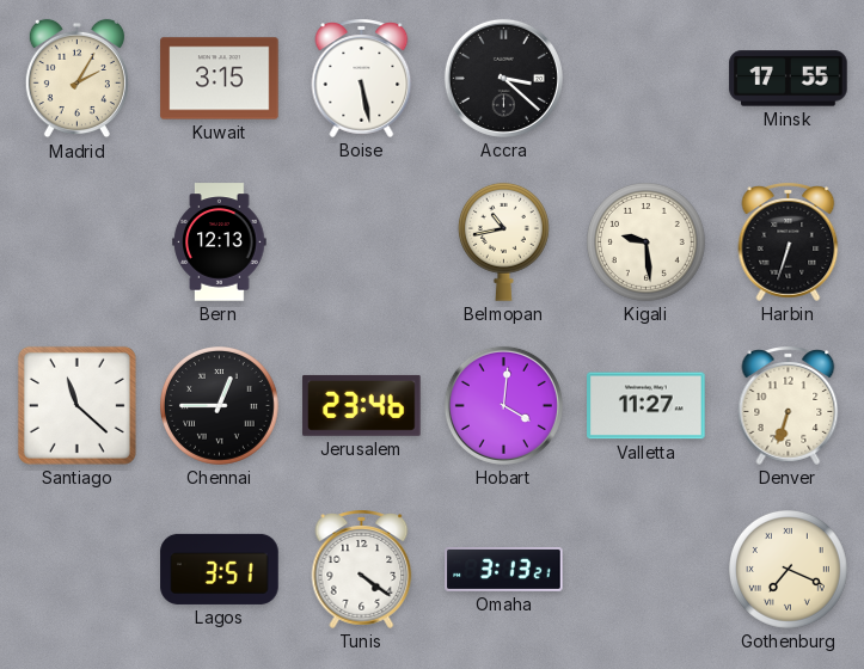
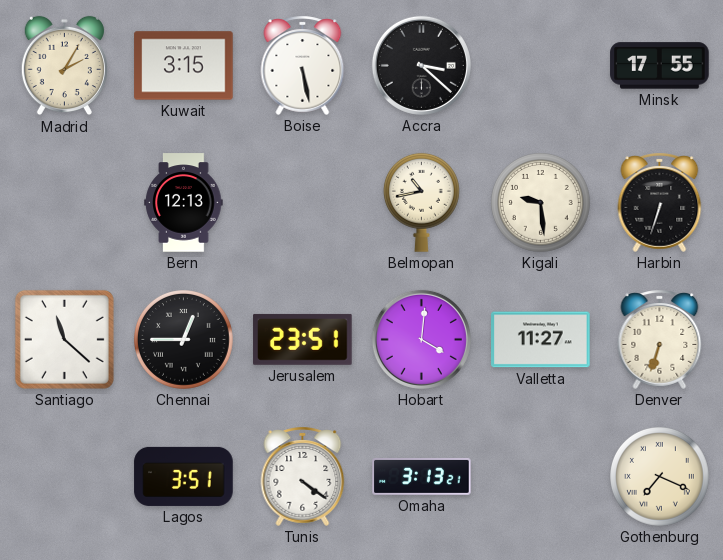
Jerusalem: 23:46 -> 23:51 (303, 339)
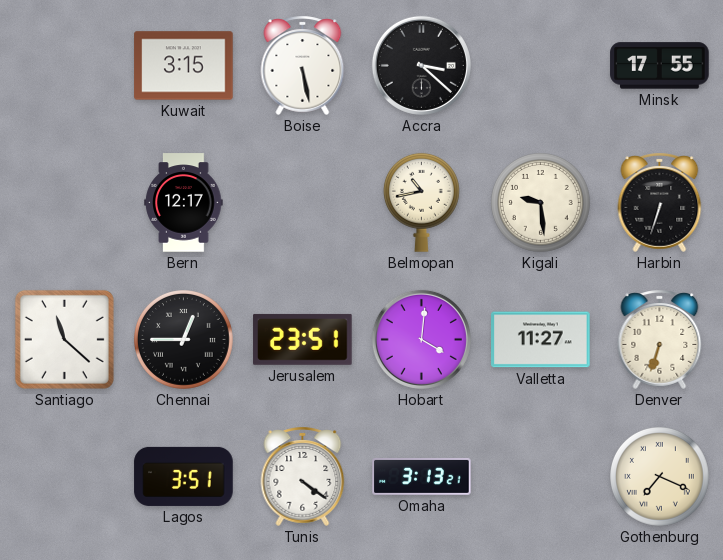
Madrid: 2:05 -> none (64, 66)
Bern: 12:13 -> 12:17 (184, 203)
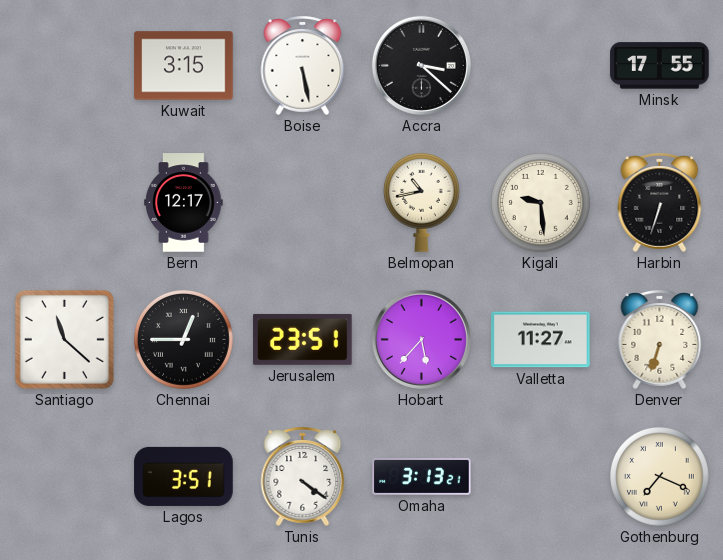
Hobart: 4:01 -> 5:37 (421, 339)
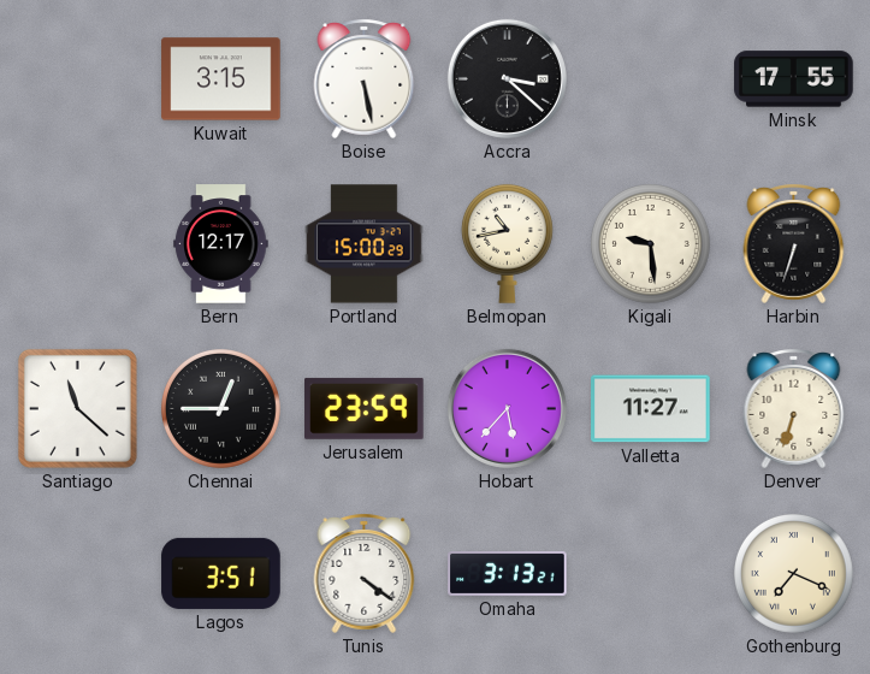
Portland: none -> 15:00 (365, 244)
Jerusalem: 23:51 -> 23:59 (365, 408)
